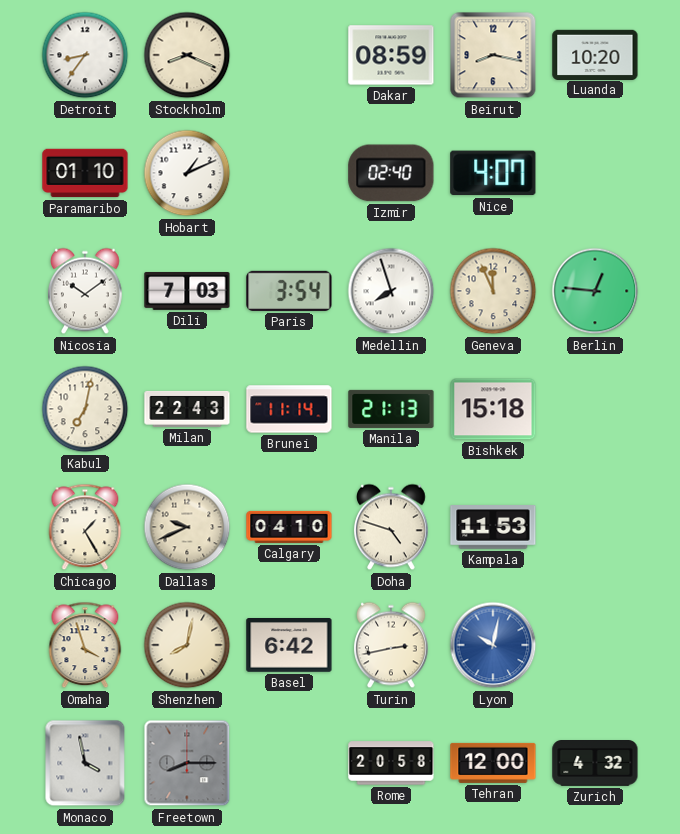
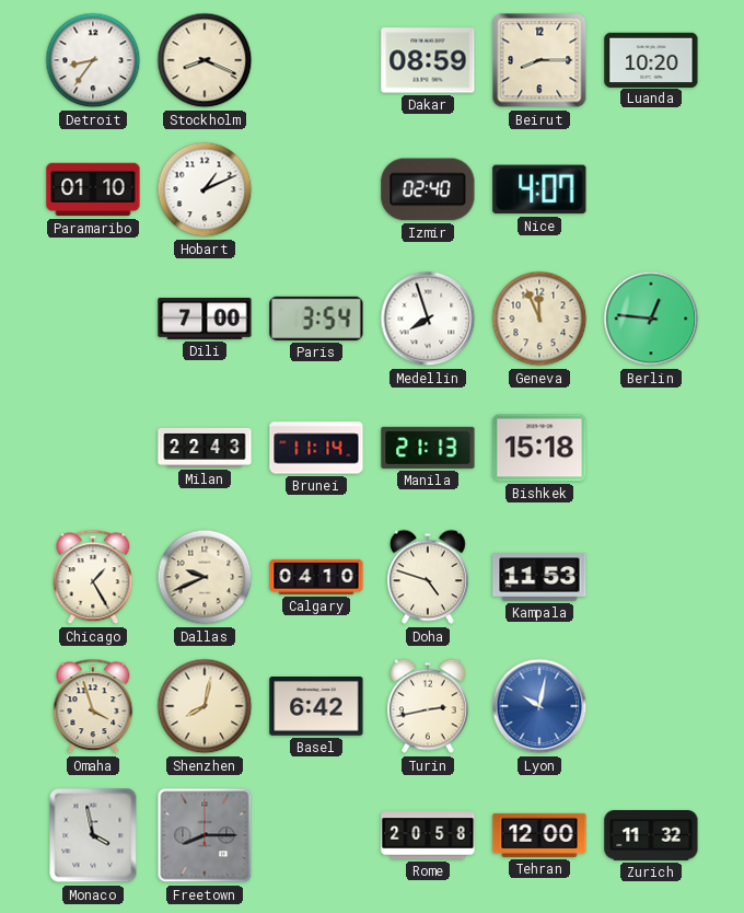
Beirut: 8:17 -> 8:15 (539, 60)
Nicosia: 10:09 -> none (86, 291)
Dili: 7:03 -> 7:00 (205, 319)
Kabul: 7:02 -> none (85, 409)
Zurich: 4:32 -> 11:32 (651, 836)
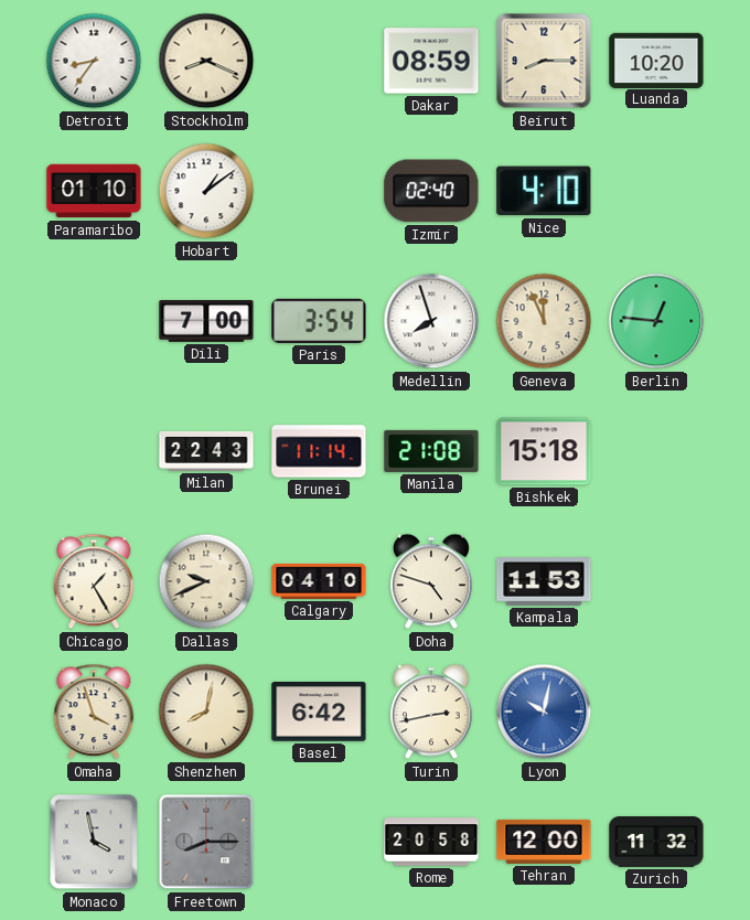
Hobart: 1:11 -> 1:09 (206, 191)
Nice: 4:07 -> 4:10 (544, 191)
Manila: 21:13 -> 21:08 (431, 451)
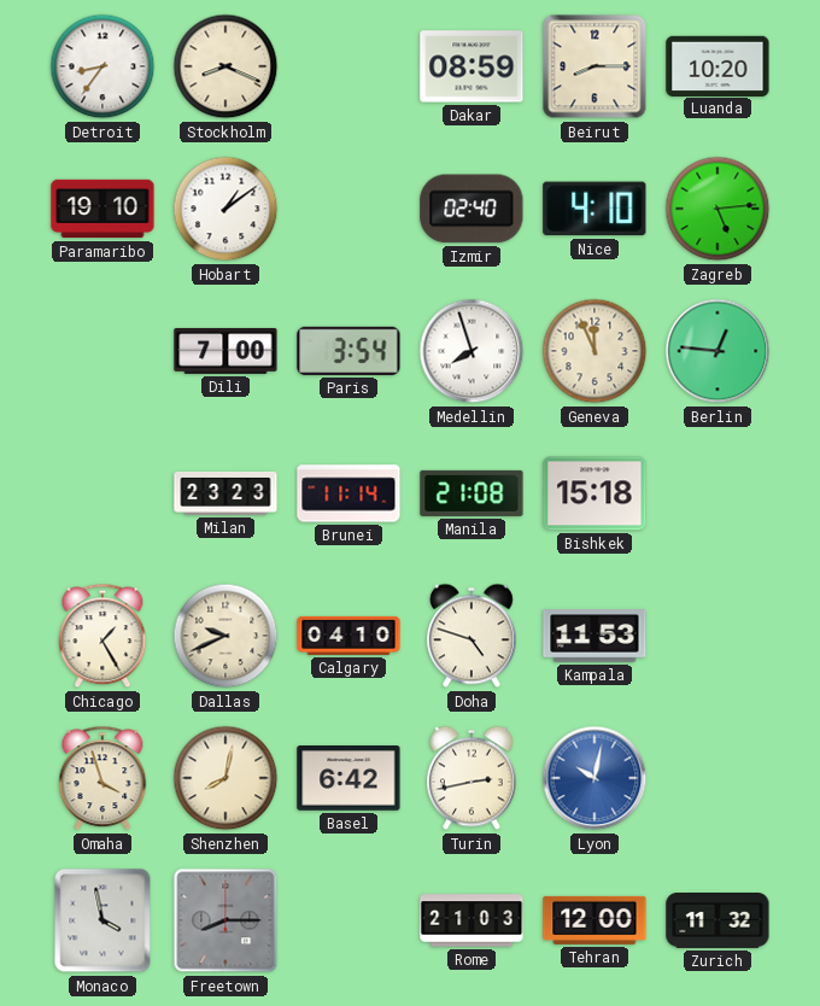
Paramaribo: 01:10 -> 19:10 (102, 209)
Zagreb: none -> 5:14 (717, 209)
Milan: 22:43 -> 23:23 (225, 493)
Rome: 20:58 -> 21:03 (471, 920)
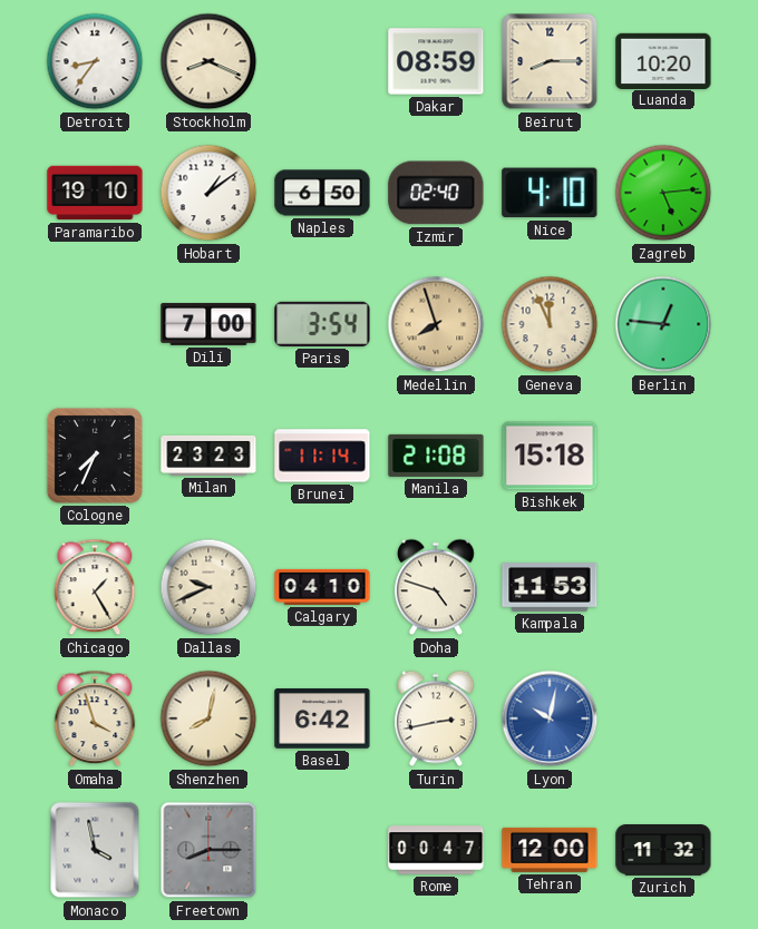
Naples: none -> 6:50 (322, 193)
Medellin dial: white -> champagne (436, 324)
Cologne: none -> 7:34 (95, 456)
Rome: 21:03 -> 00:47 (436, 850)
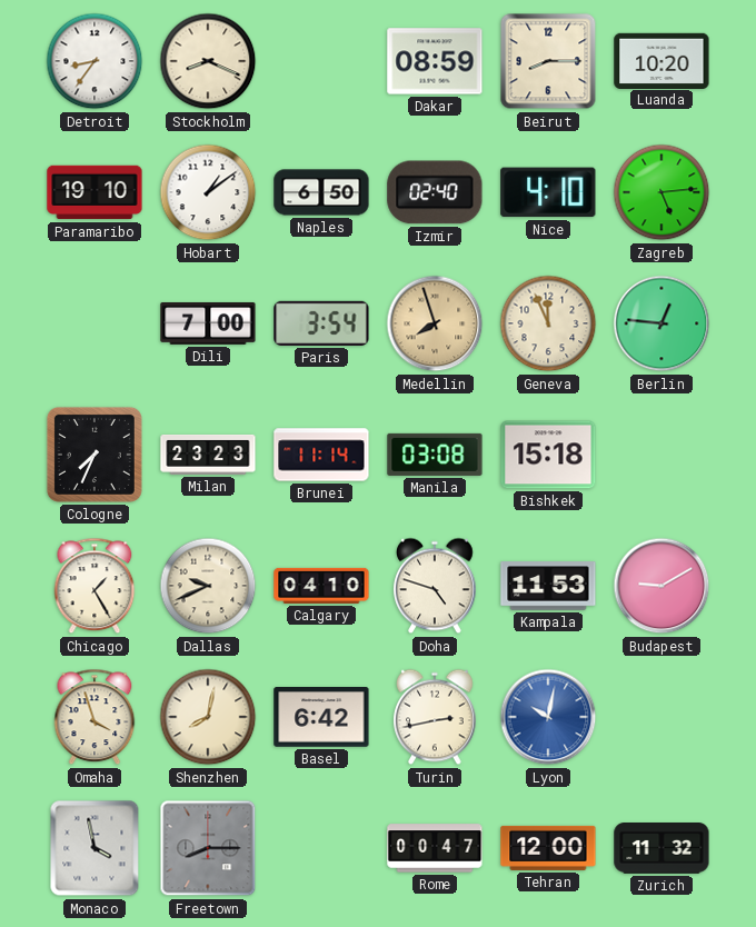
Manila: 21:08 -> 03:08 (435, 455)
Budapest: none -> 9:10 (661, 586)
